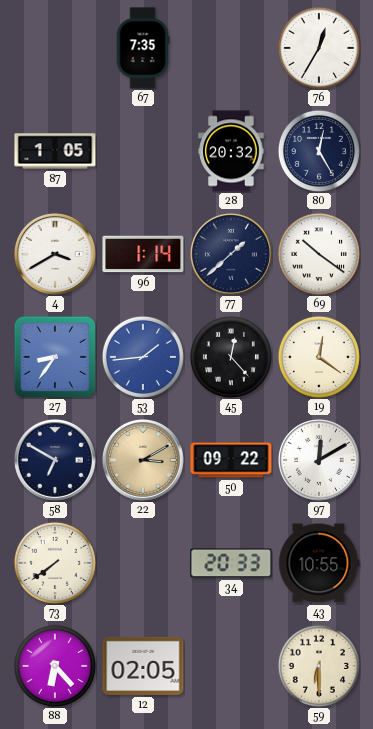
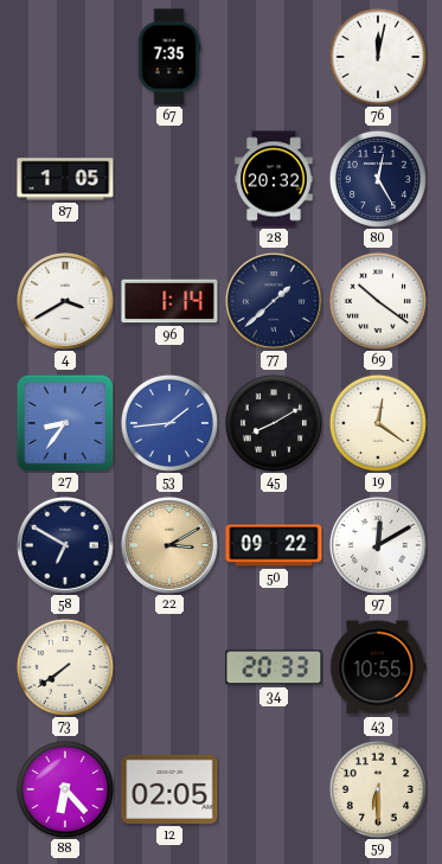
76: 12:35 -> 12:02 (378, 57)
45: 12:23 -> 8:10 (274, 423)
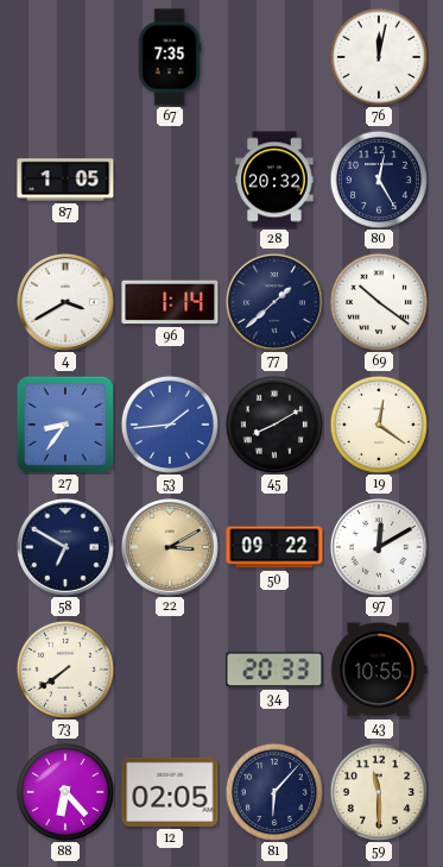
81: none -> 6:07 (274, 792)
59: 6:30 -> 11:30 (379, 792)
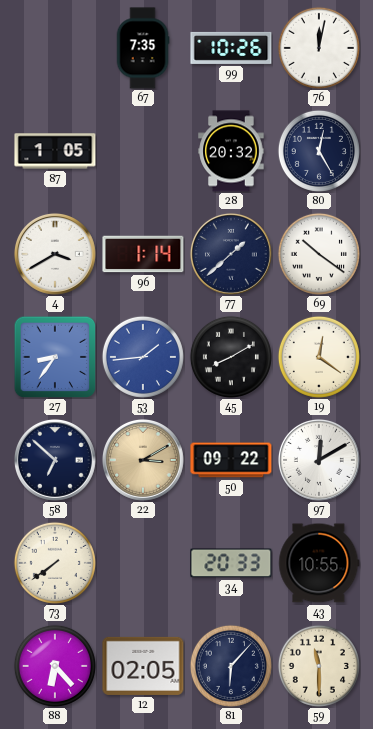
99: none -> 10:26 (231, 48)
58: 6:50 -> 6:52 (55, 460)
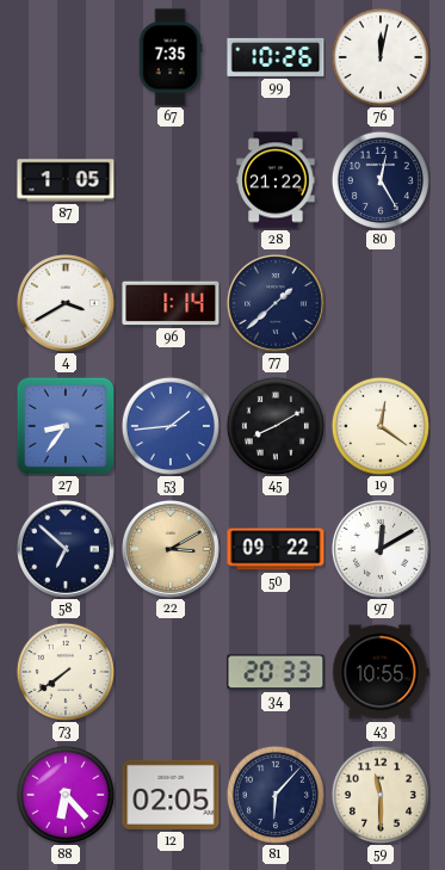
28: 20:32 -> 21:22 (276, 180)
69: 10:21 -> none (319, 254)
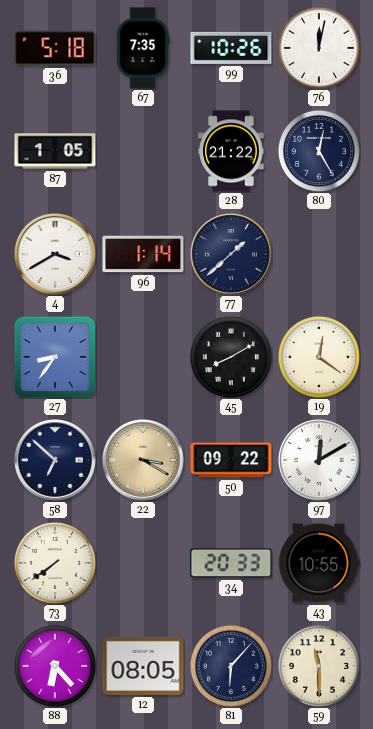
36: none -> 5:18 (55, 48)
53: 1:44 -> none (171, 426)
22: 3:10 -> 3:20 (143, 460)
12: 02:05 -> 08:05 (143, 666)
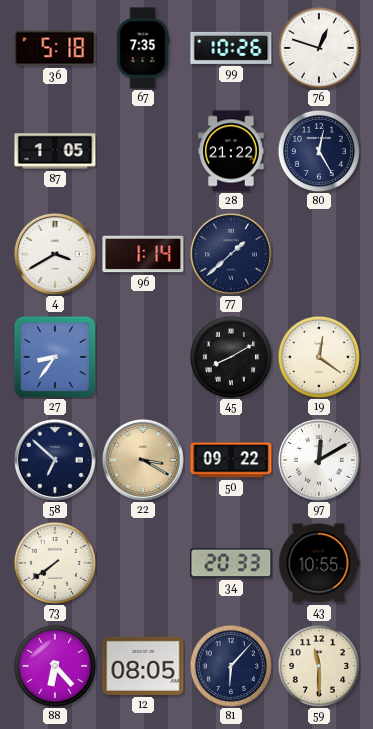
76: 12:02 -> 12:48 (319, 48)
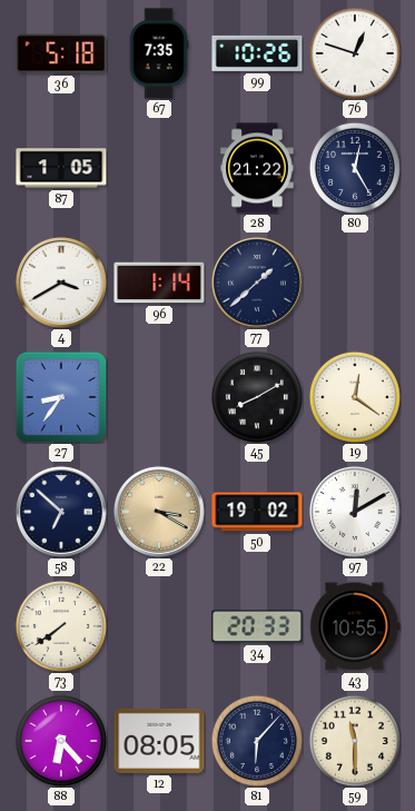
50: 09:22 -> 19:02 (257, 512)
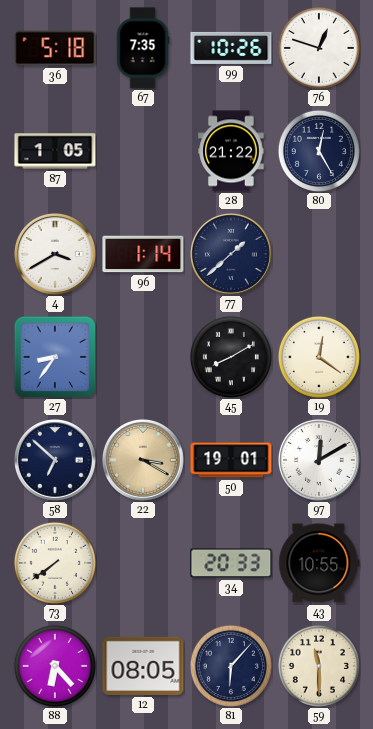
50: 19:02 -> 19:01 (231, 460)
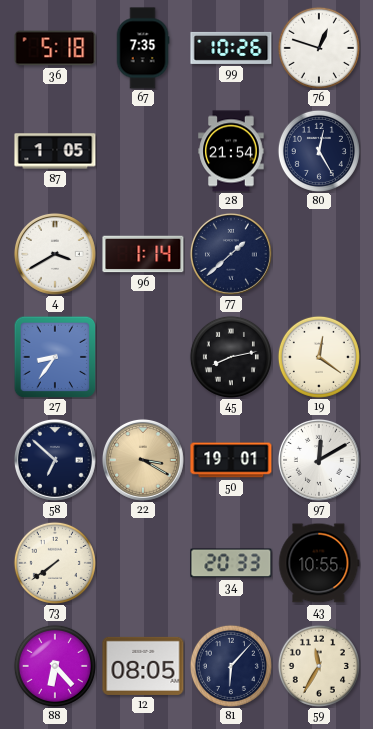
28: 21:22 -> 21:54 (231, 151)
45: 8:10 -> 8:13 (231, 357)
59: 11:30 -> 11:35 (319, 666)
